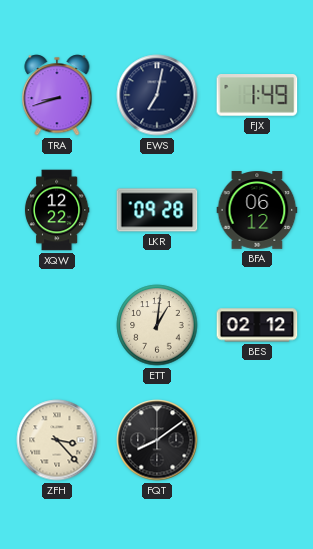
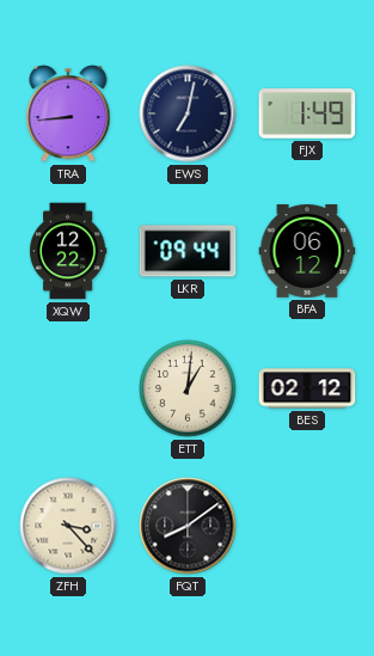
TRA: 8:42 -> 8:44 (68, 114)
LKR: 09:28 -> 09:44 (188, 251)
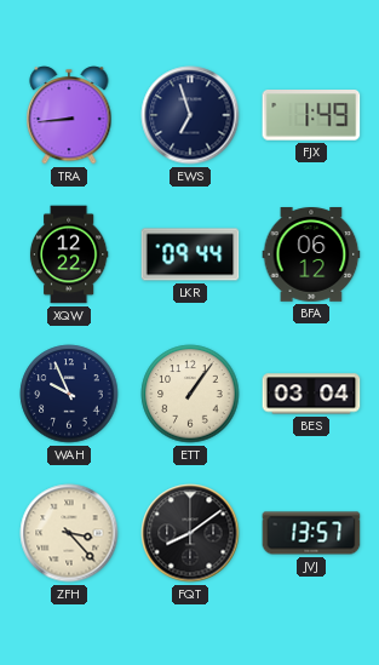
EWS: 7:02 -> 6:57 (190, 115)
WAH: none -> 9:56 (69, 394)
ETT: 1:01 -> 1:06 (190, 394)
BES: 02:12 -> 03:04 (311, 394)
JVJ: none -> 13:57 (311, 533)
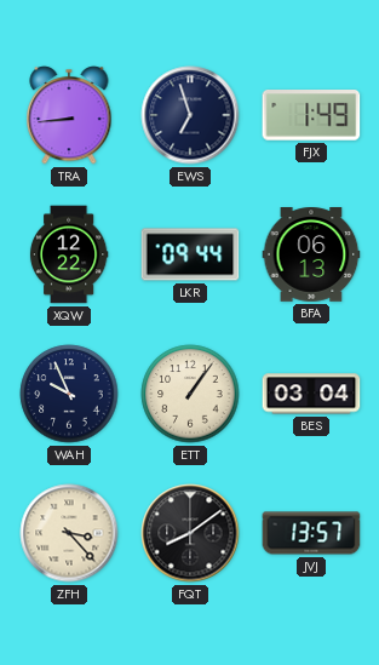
BFA: 06:12 -> 06:13 (311, 256)
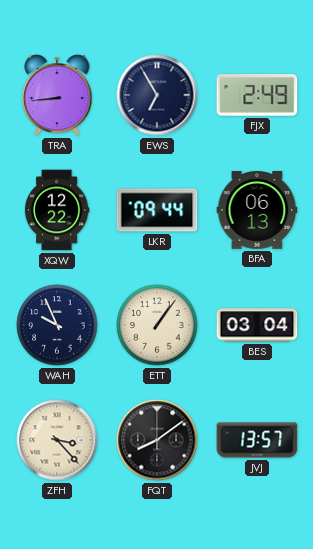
EWS: 6:57 -> 6:55 (157, 95)
FJX: 1:49 -> 2:49 (257, 96)
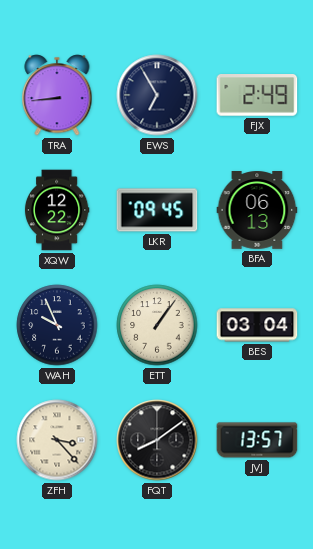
LKR: 09:44 -> 09:45 (157, 210)
